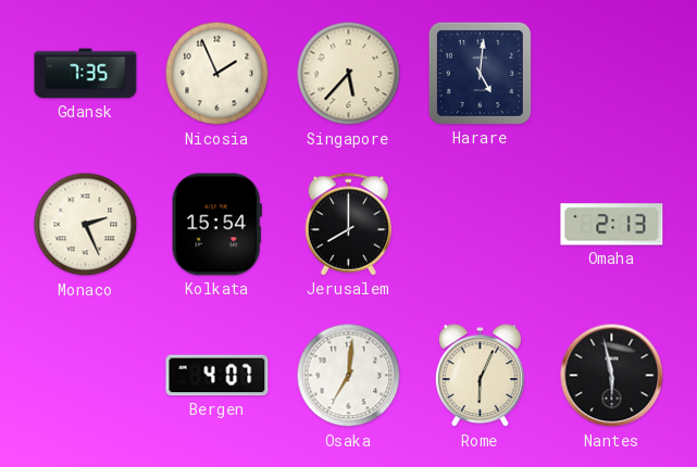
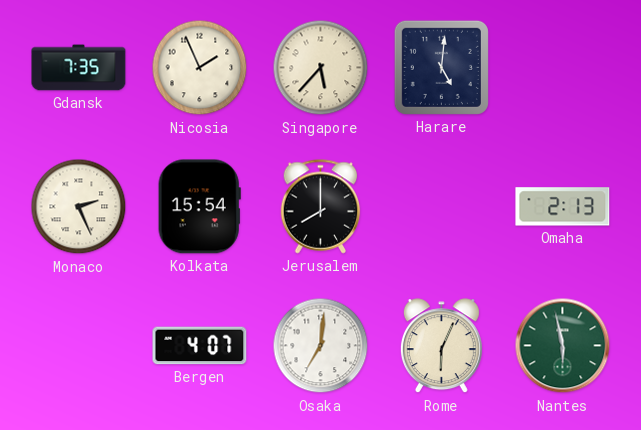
Nantes dial: black -> green (563, 346)
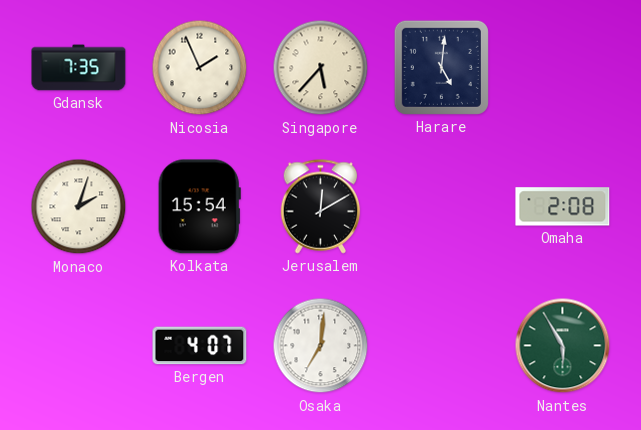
Monaco: 2:26 -> 2:03 (79, 207)
Jerusalem: 8:00 -> 12:10 (321, 207)
Omaha: 2:13 -> 2:08 (563, 207)
Rome: 6:04 -> none (441, 346)
Nantes: 5:58 -> 5:55 (563, 346)
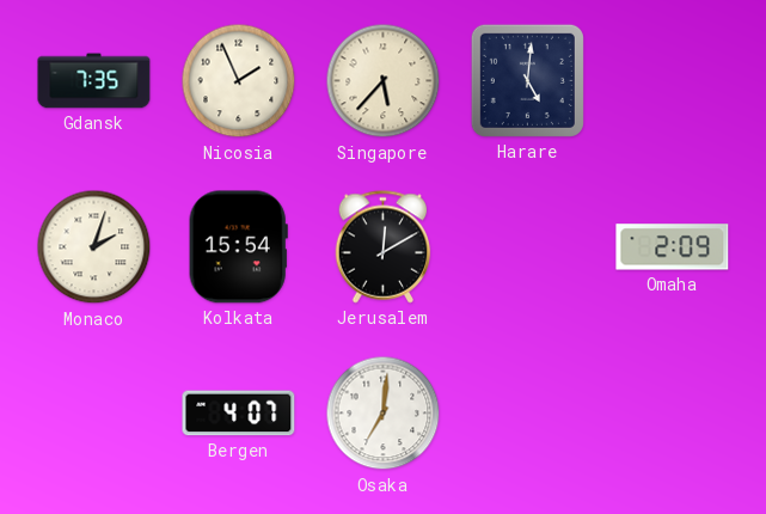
Omaha: 2:08 -> 2:09 (673, 247)
Nantes: 5:55 -> none (563, 346)
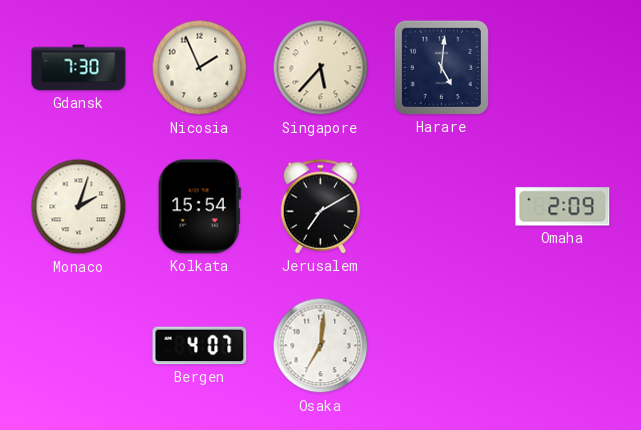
Gdansk: 7:35 -> 7:30 (79, 68)
Jerusalem: 12:10 -> 7:10 (321, 207)
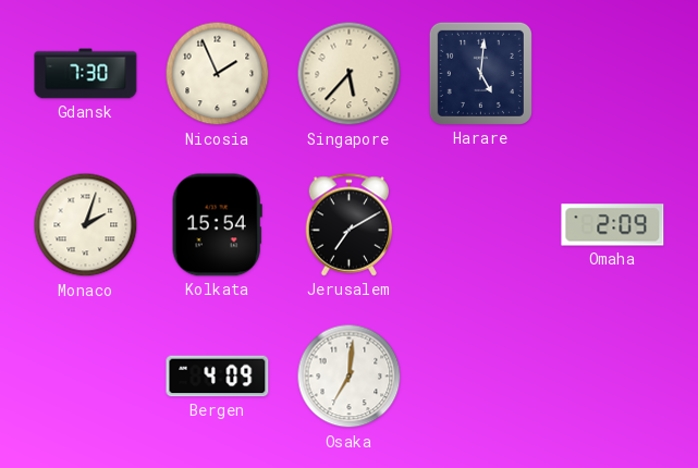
Bergen: 4:07 -> 4:09 (218, 377)
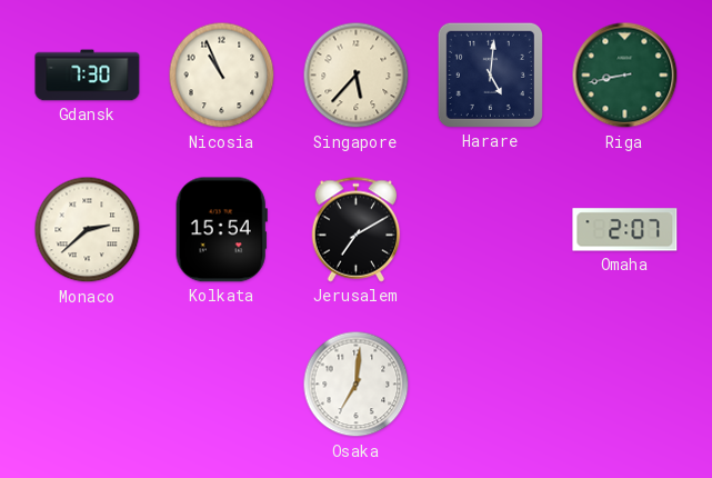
Nicosia: 1:56 -> 10:56 (222, 76)
Riga: none -> 8:43 (625, 76)
Monaco: 2:03 -> 2:38 (88, 230)
Omaha: 2:09 -> 2:07 (625, 230)
Bergen: 4:09 -> none (218, 377)
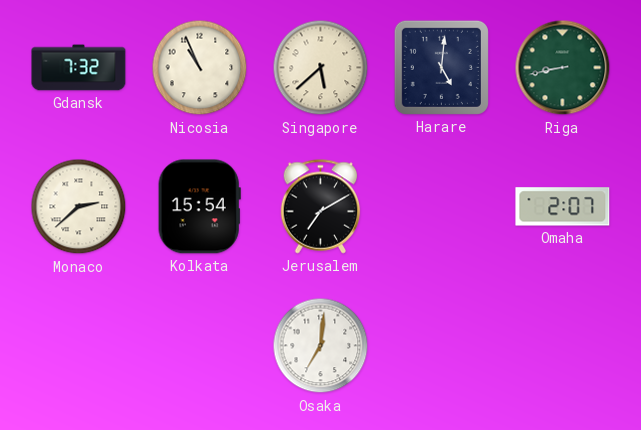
Gdansk: 7:30 -> 7:32 (79, 68)
Singapore: 5:37 -> 5:38 (321, 68)
